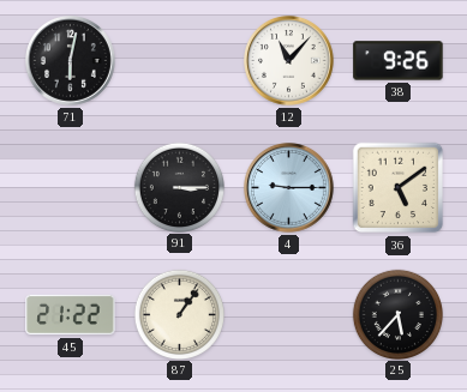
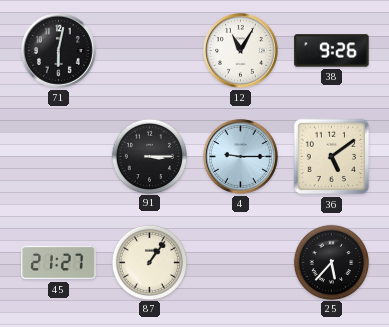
12: 11:07 -> 11:05 (241, 51)
45: 21:22 -> 21:27 (59, 263)
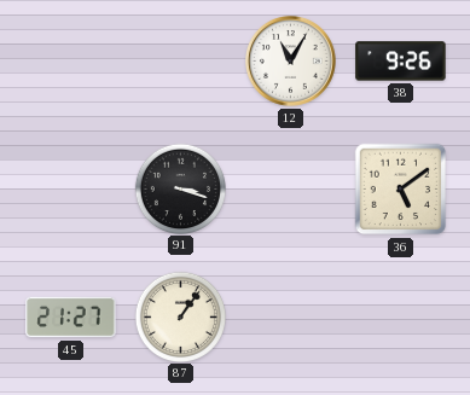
71: 6:02 -> none (59, 51)
91: 3:15 -> 3:18 (180, 188)
4: 9:15 -> none (241, 157)
25: 5:37 -> none (331, 262)
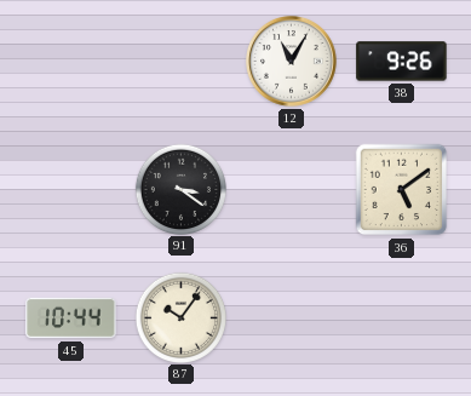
91: 3:18 -> 3:21 (180, 189)
45: 21:27 -> 10:44 (71, 318)
87: 1:06 -> 10:06 (180, 317)
